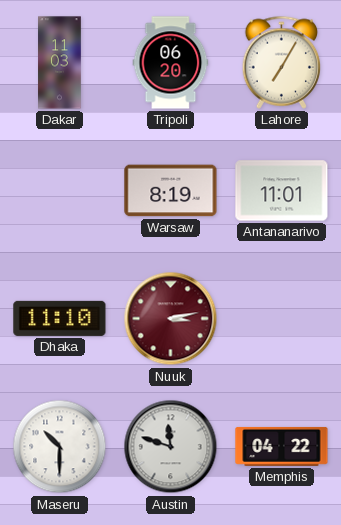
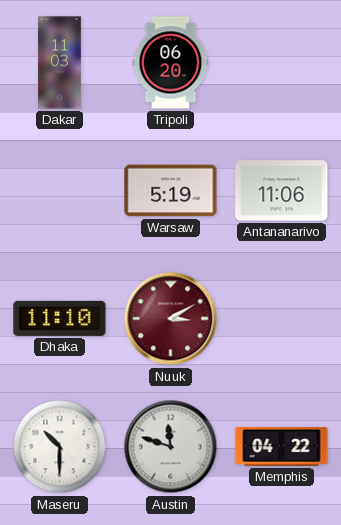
Lahore: 7:05 -> none (282, 62)
Warsaw: 8:19 -> 5:19 (171, 191)
Antananarivo: 11:01 -> 11:06 (282, 191)
Nuuk: 3:13 -> 3:10 (171, 319)
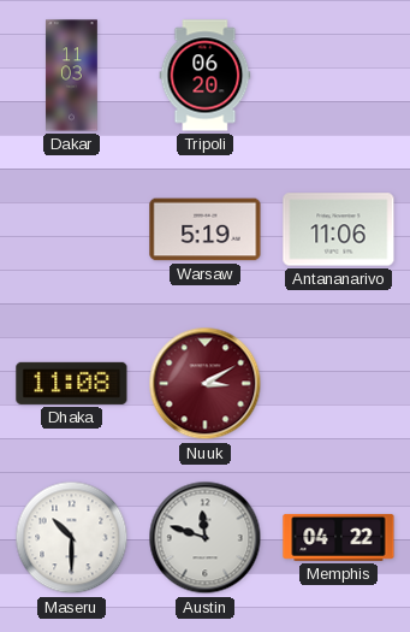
Dhaka: 11:10 -> 11:08 (72, 383)
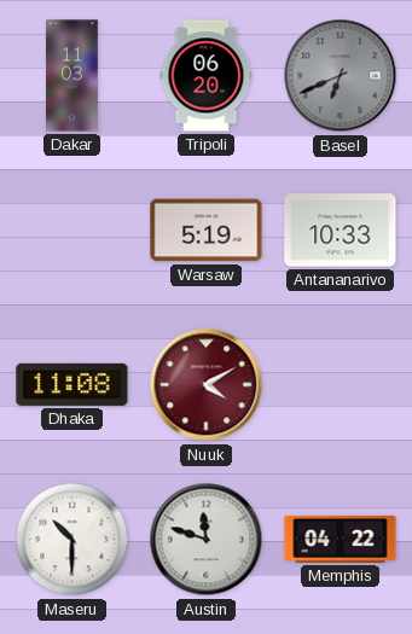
Basel: none -> 6:41 (341, 76)
Antananarivo: 11:06 -> 10:33 (341, 231)
Nuuk: 3:10 -> 4:10 (207, 385)
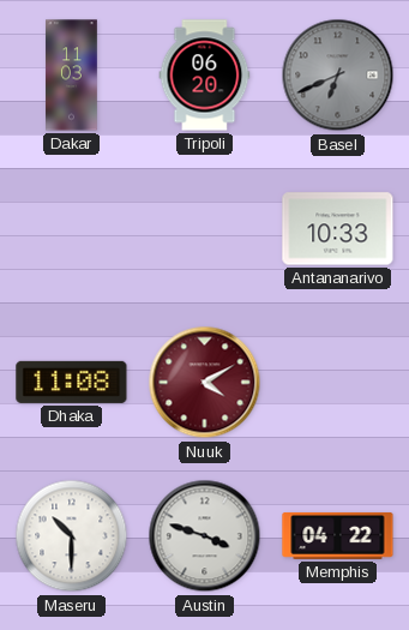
Warsaw: 5:19 -> none (207, 231)
Austin: 11:48 -> 3:48 (205, 536)
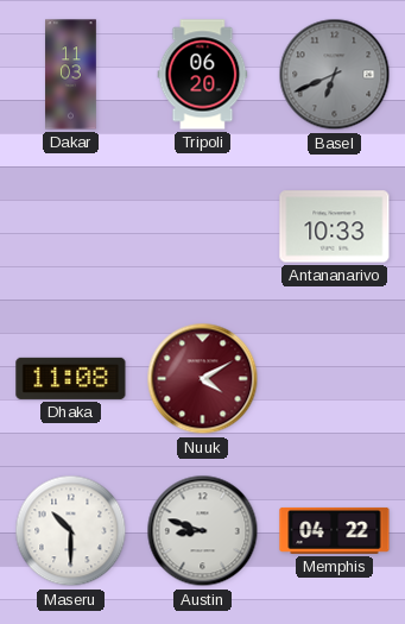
Austin: 3:48 -> 8:48 (203, 531)
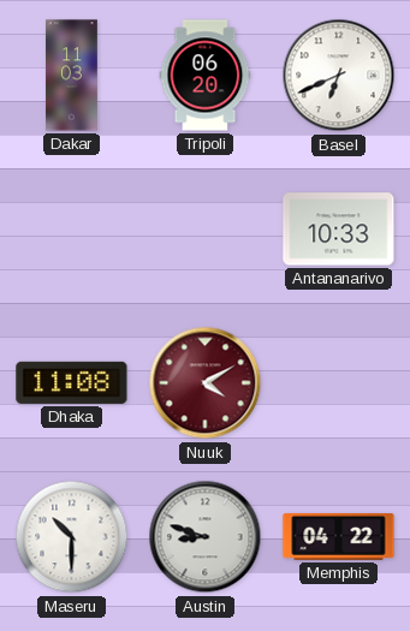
Basel dial: grey -> white (339, 76)
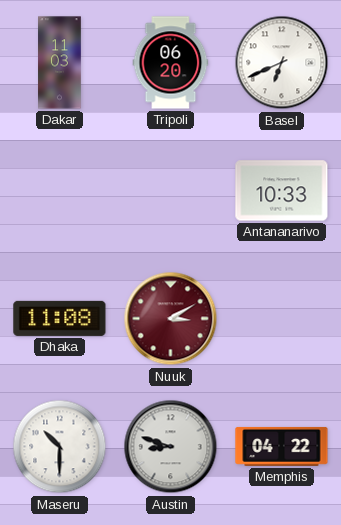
Nuuk: 4:10 -> 3:10 (171, 319)
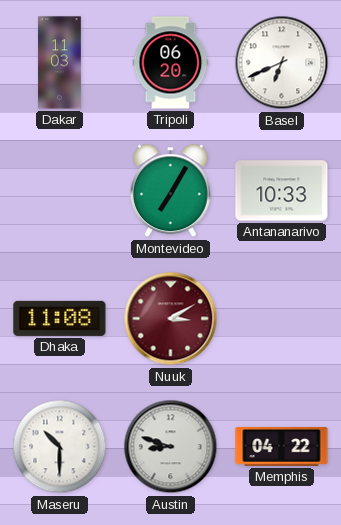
Montevideo: none -> 7:05 (170, 191)
